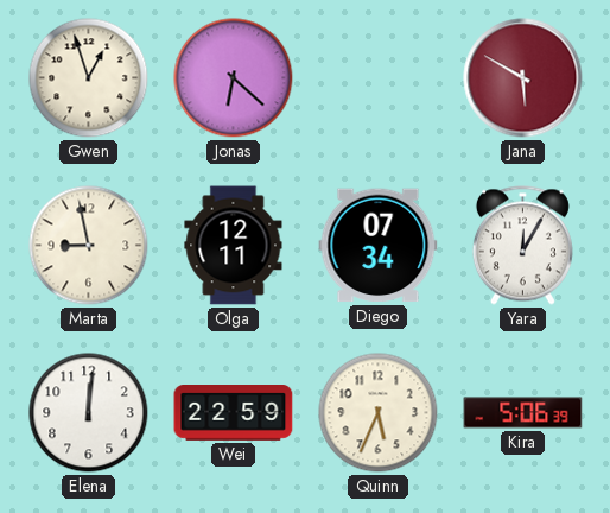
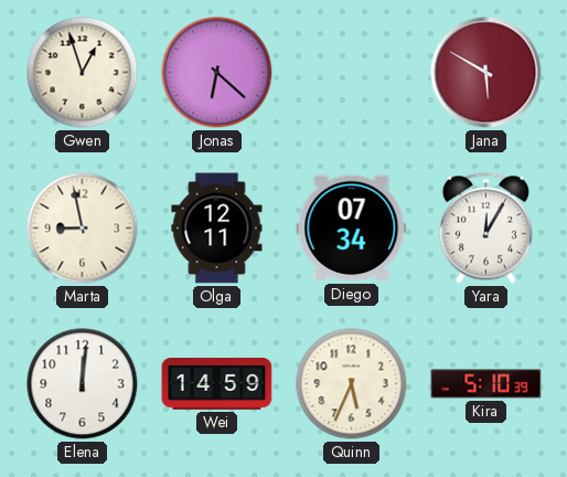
Wei: 22:59 -> 14:59 (217, 384)
Kira: 5:06 -> 5:10 (486, 384)
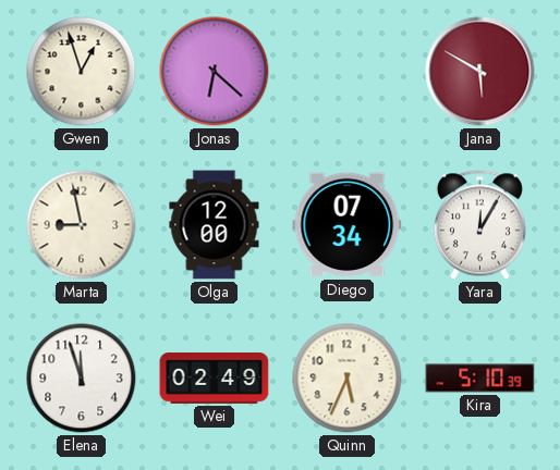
Olga: 12:11 -> 12:00 (215, 225)
Elena: 12:01 -> 11:57 (82, 379)
Wei: 14:59 -> 02:49 (215, 379)
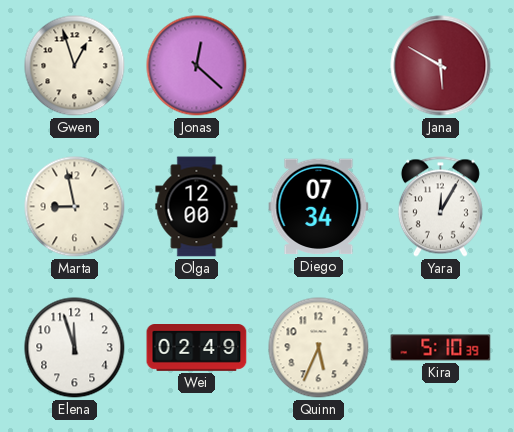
Jonas: 6:22 -> 12:22 (197, 66)
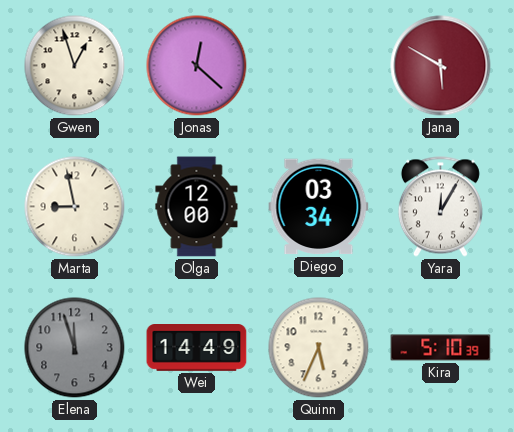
Diego: 07:34 -> 03:34 (319, 207)
Elena dial: white -> grey (75, 348)
Wei: 02:49 -> 14:49 (197, 348)
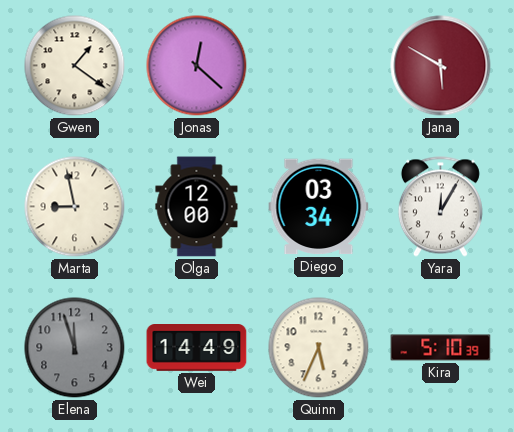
Gwen: 12:57 -> 1:21 (75, 66)
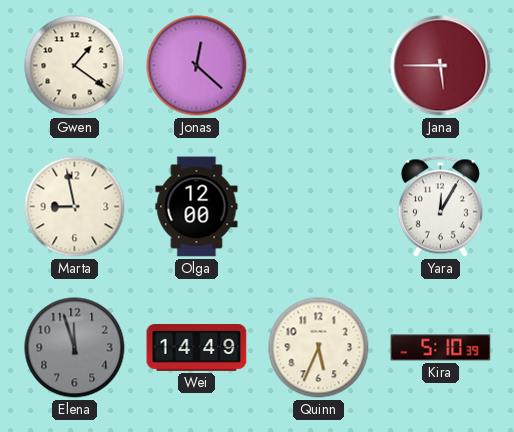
Jana: 5:50 -> 5:45 (441, 66)
Diego: 03:34 -> none (319, 207)
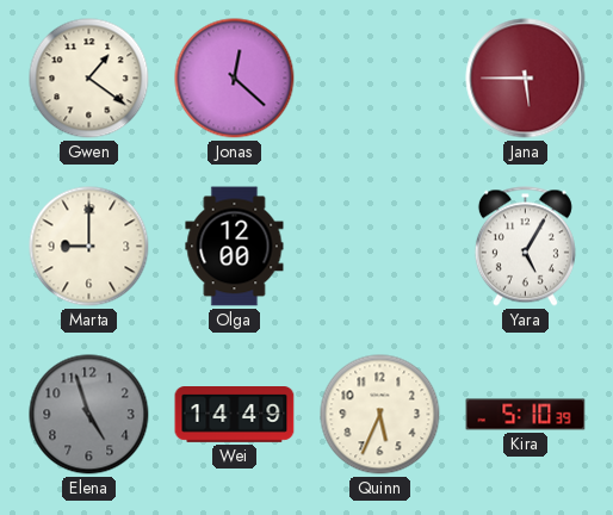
Marta: 8:58 -> 9:00 (89, 247)
Yara: 12:05 -> 5:05 (525, 247)
Elena: 11:57 -> 4:57 (89, 415)
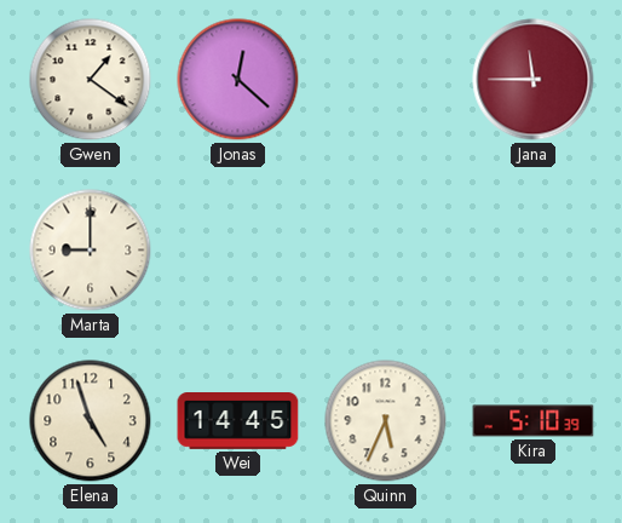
Jana: 5:45 -> 11:45 (534, 80)
Olga: 12:00 -> none (235, 247)
Yara: 5:05 -> none (525, 247)
Elena dial: grey -> cream (91, 421)
Wei: 14:49 -> 14:45 (238, 421)
